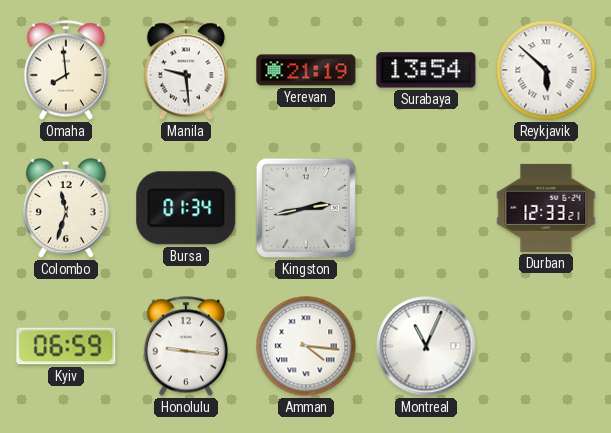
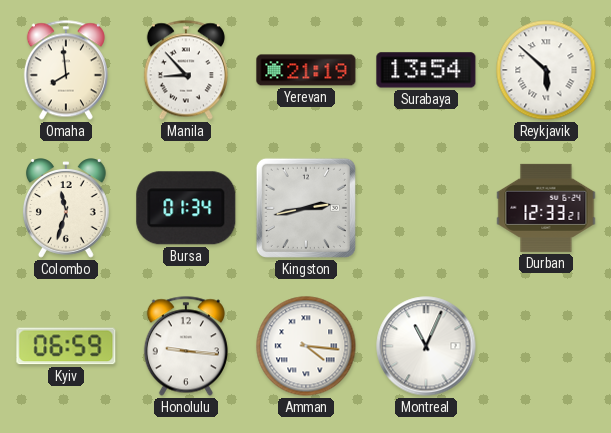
Manila: 9:29 -> 8:53 (186, 70)
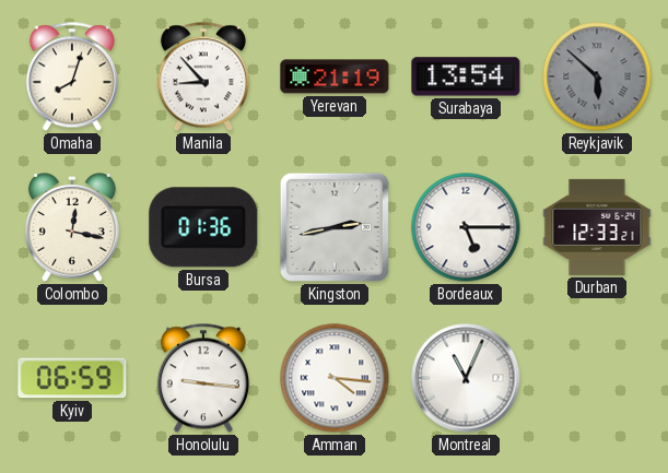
Omaha: 7:59 -> 8:03 (72, 76)
Reykjavik dial: white -> grey (597, 76)
Colombo: 11:33 -> 12:17 (72, 227)
Bursa: 01:34 -> 01:36 (203, 227)
Bordeaux: none -> 5:15 (466, 227)
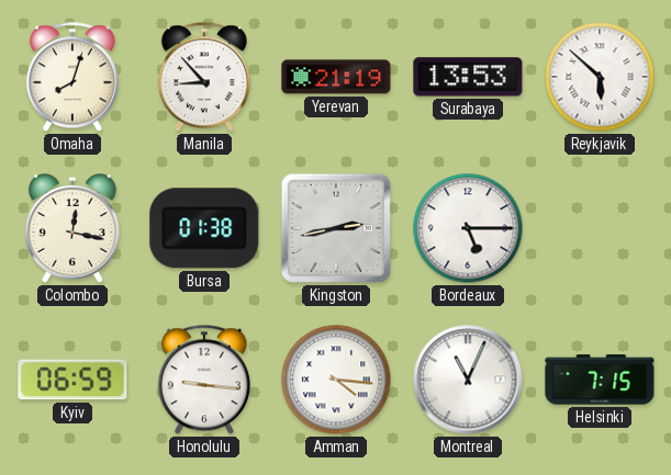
Surabaya: 13:54 -> 13:53 (468, 77)
Reykjavik dial: grey -> white (600, 77)
Bursa: 01:36 -> 01:38 (204, 228)
Durban: 12:33 -> none (597, 227)
Helsinki: none -> 7:15 (600, 380)
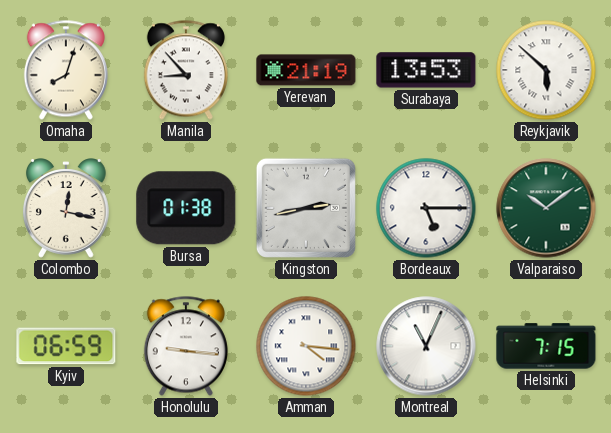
Valparaiso: none -> 10:09 (546, 208)
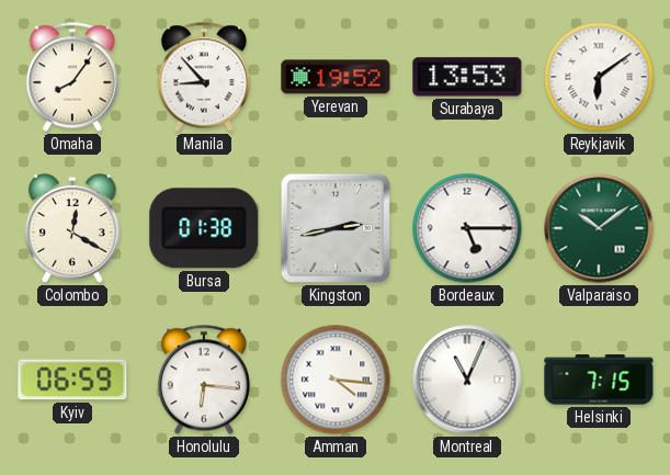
Omaha: 8:03 -> 8:06 (72, 77)
Yerevan: 21:19 -> 19:52 (336, 77)
Reykjavik: 5:52 -> 6:09 (599, 77)
Colombo: 12:17 -> 12:20 (72, 228)
Honolulu: 9:16 -> 6:16 (204, 380)
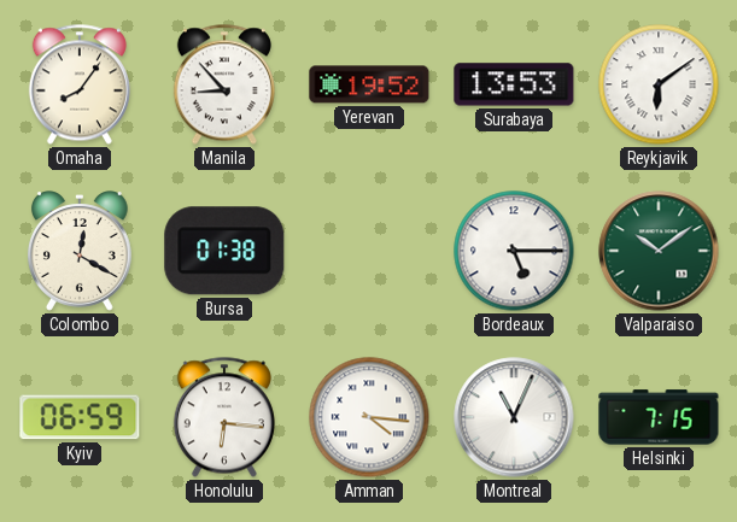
Kingston: 2:43 -> none (336, 228)
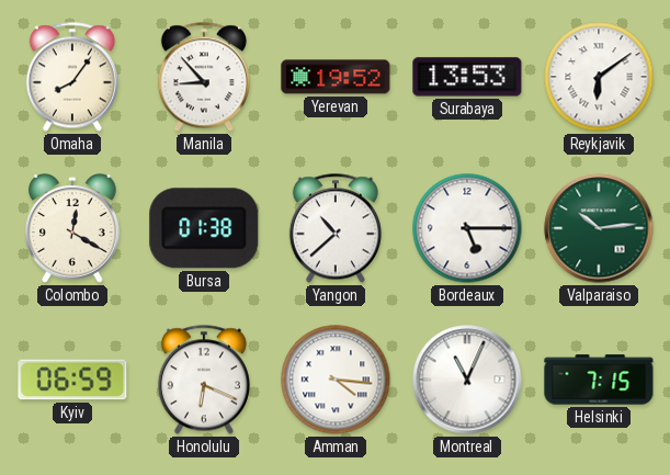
Yangon: none -> 10:38 (336, 228)
Valparaiso: 10:09 -> 10:14 (599, 228)
Honolulu: 6:16 -> 6:19 (204, 380)
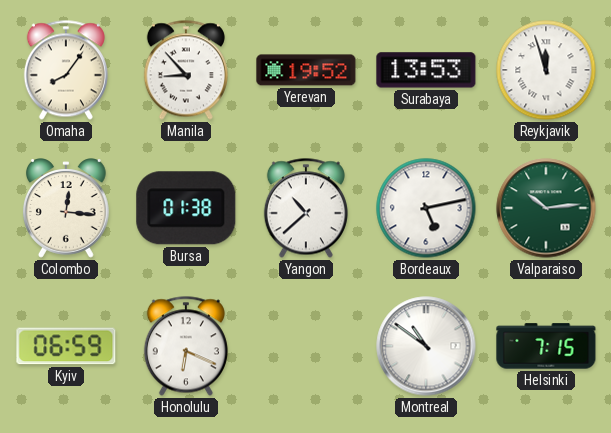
Reykjavik: 6:09 -> 11:57 (546, 70)
Colombo: 12:20 -> 12:16 (66, 208)
Bordeaux: 5:15 -> 5:13 (426, 208)
Amman: 4:16 -> none (336, 380)
Montreal: 11:04 -> 10:51 (426, 346)
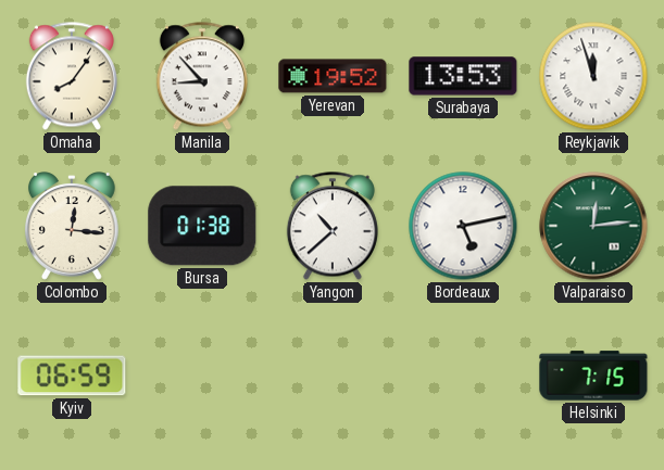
Valparaiso: 10:14 -> 12:14 (593, 226)
Honolulu: 6:19 -> none (186, 346)
Montreal: 10:51 -> none (426, 346)
